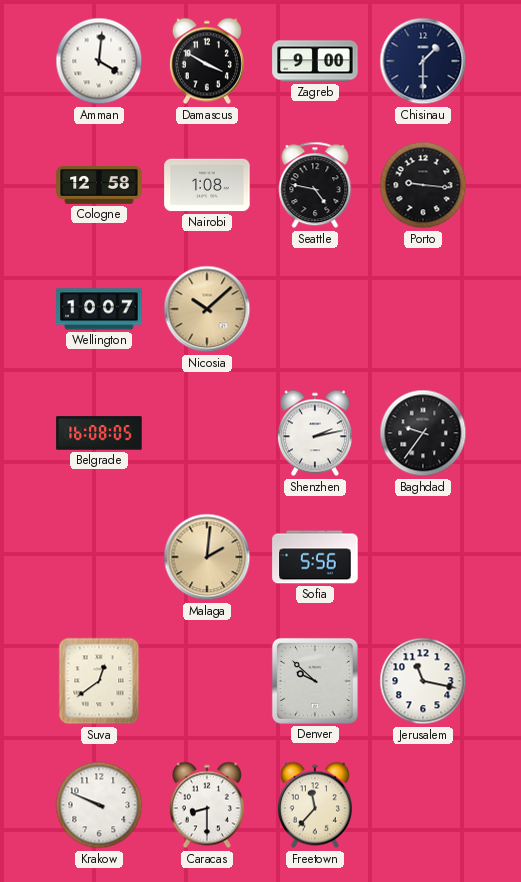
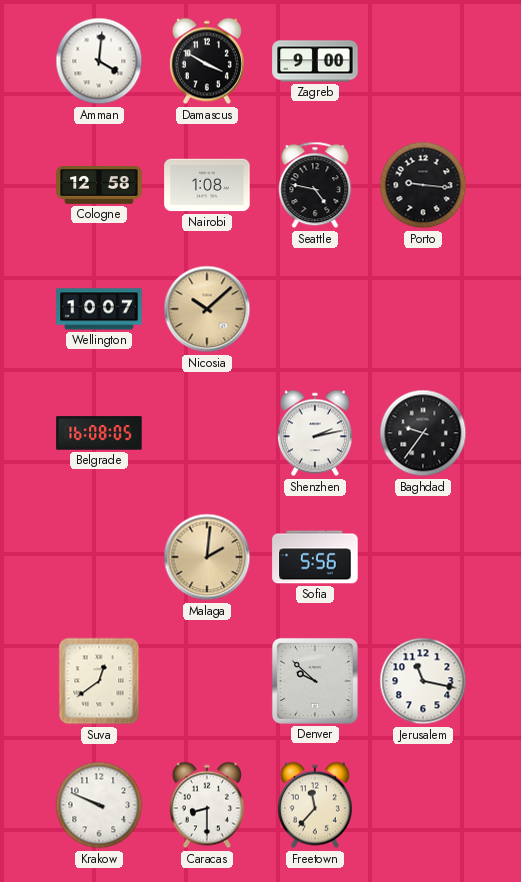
Chisinau: 1:30 -> none (423, 61)
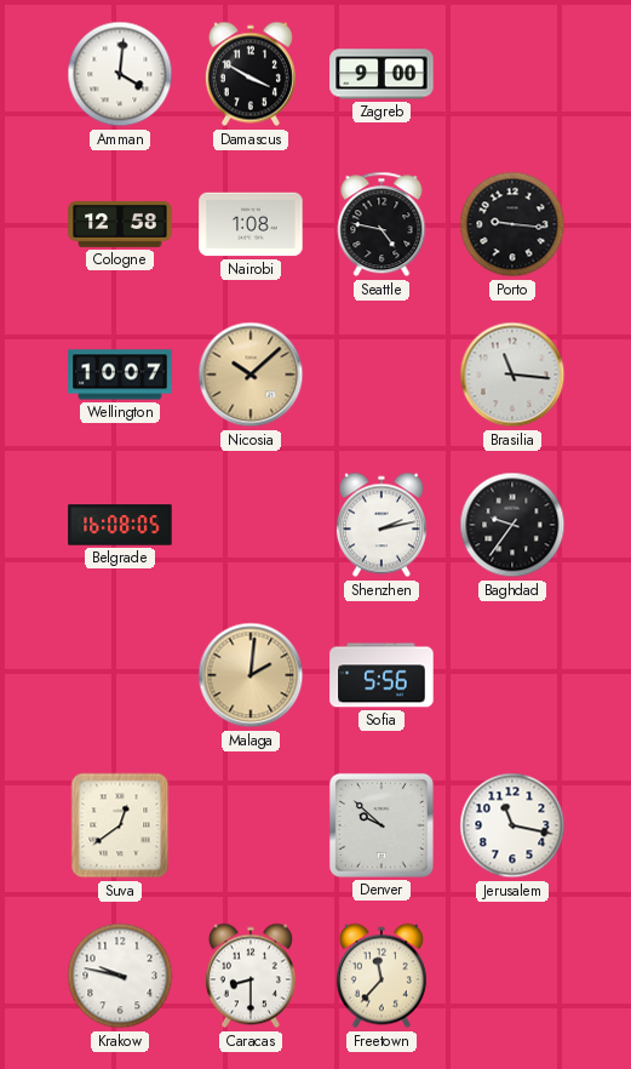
Brasilia: none -> 11:16 (512, 375)
Krakow: 9:49 -> 9:47 (120, 976)
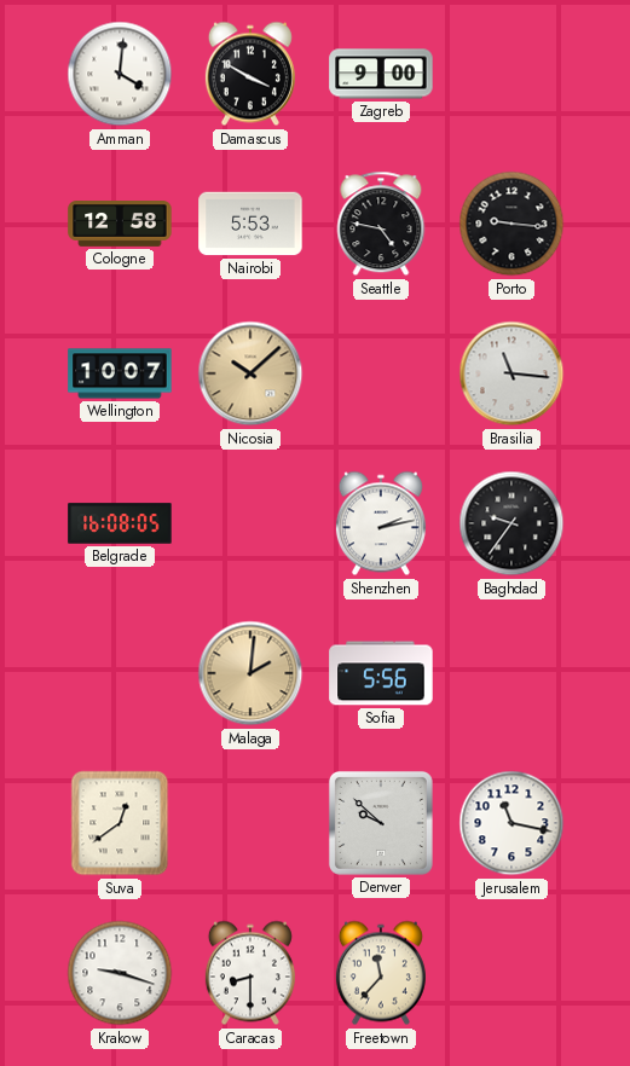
Nairobi: 1:08 -> 5:53 (250, 224)
Krakow: 9:47 -> 9:18 (120, 973)
